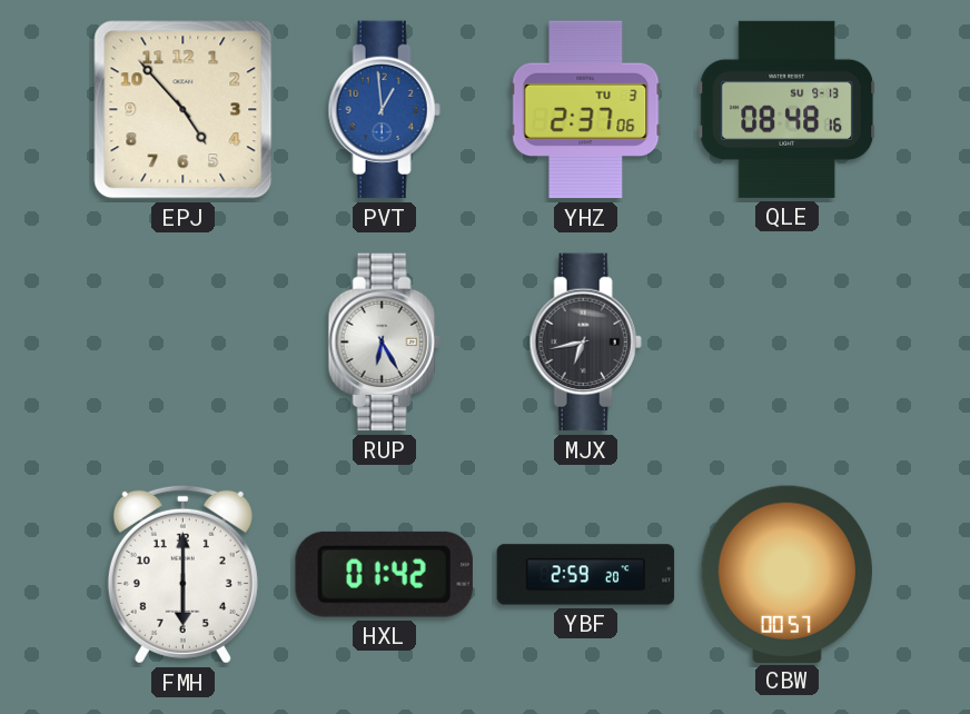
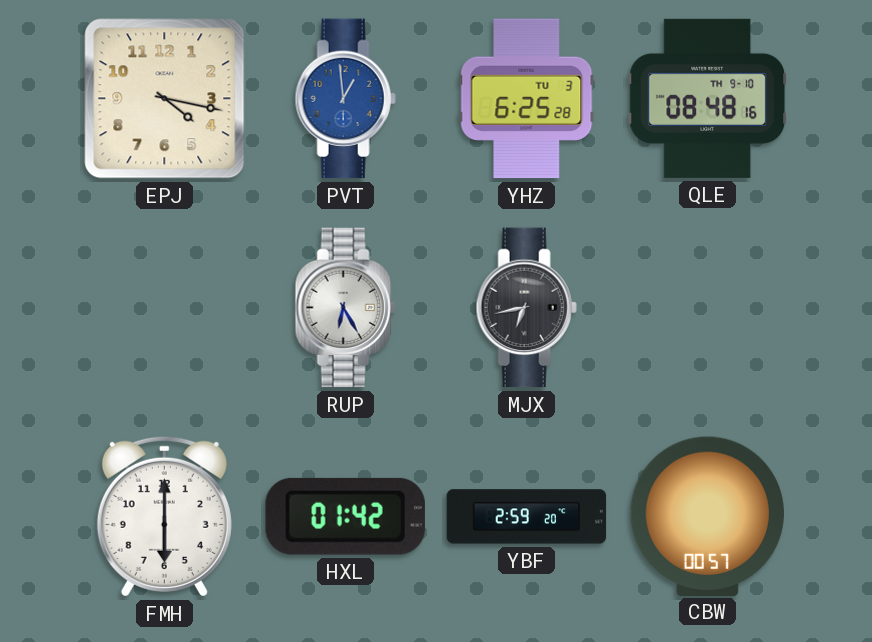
EPJ: 4:53 -> 4:17 (165, 99)
YHZ: 2:37 -> 6:25 (527, 99)
QLE date: SU 9-13 -> TH 9-10 (708, 98)
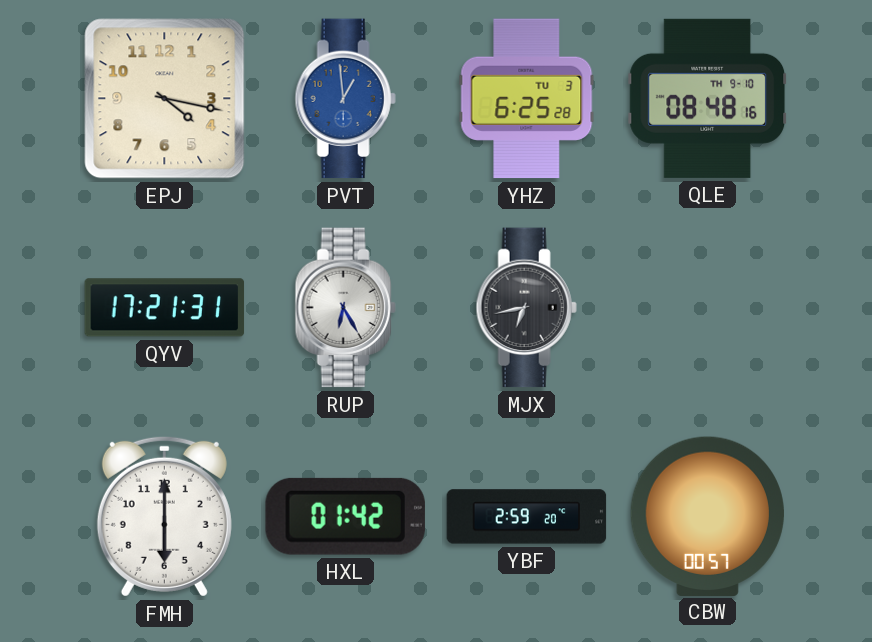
QYV: none -> 17:21 (165, 308)
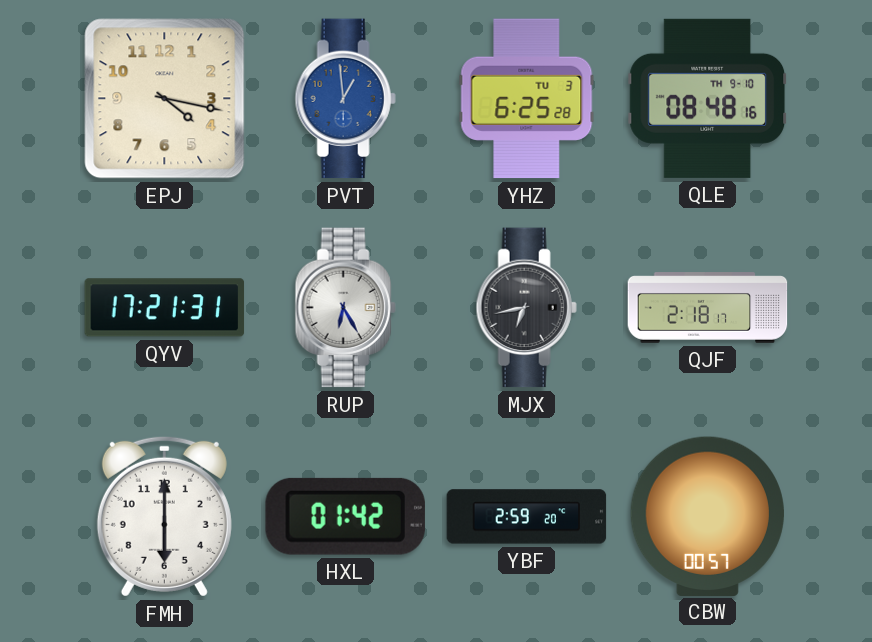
QJF: none -> 2:18 (708, 308)
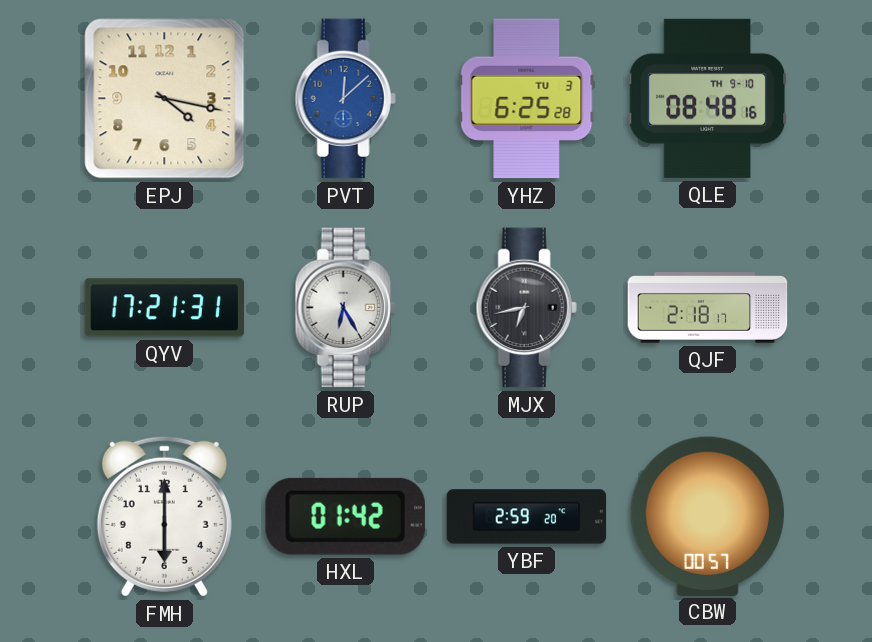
PVT: 12:59 -> 12:08 (345, 99)
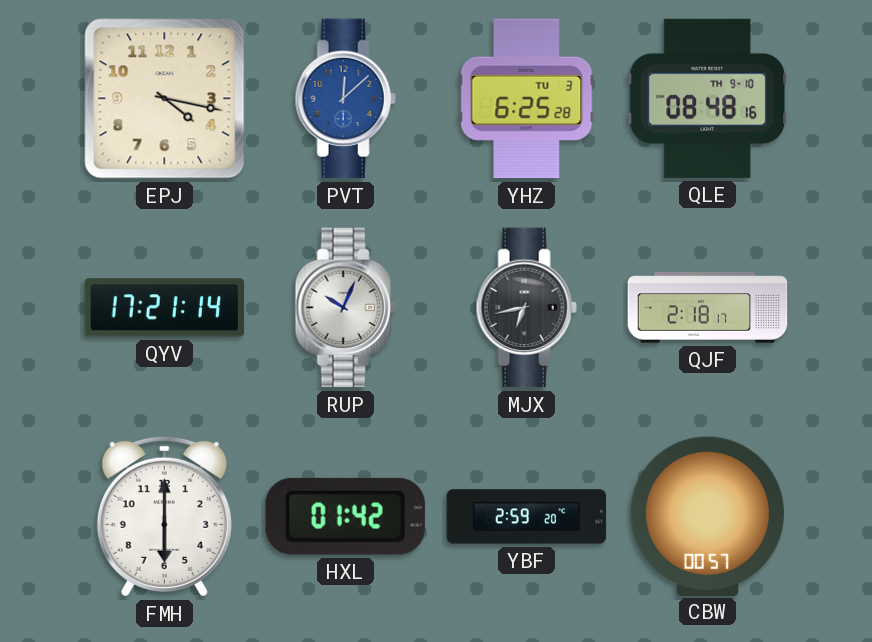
QYV: 17:21:31 -> 17:21:14 (165, 308)
RUP: 6:25 -> 10:04 (345, 308)
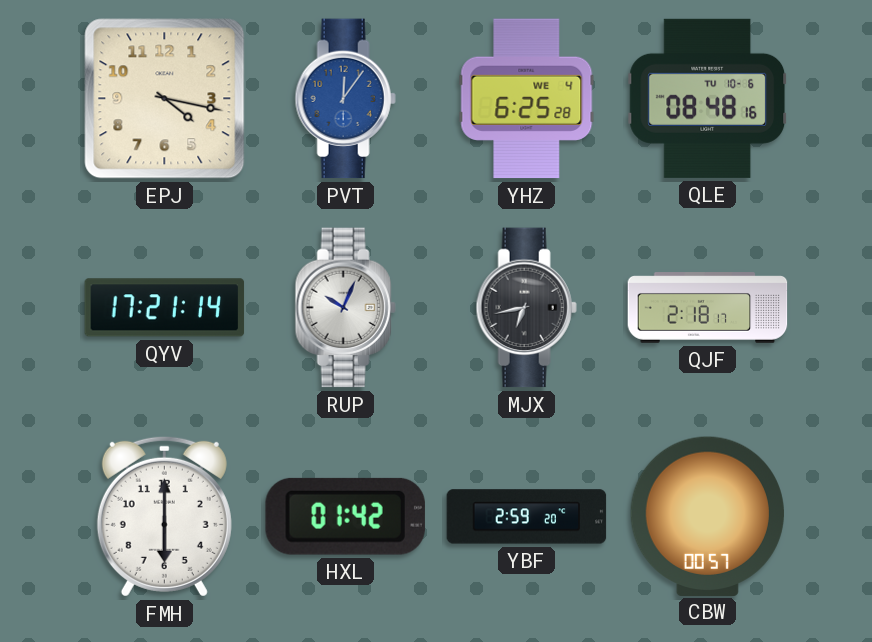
PVT: 12:08 -> 12:06 (345, 99)
YHZ date: TU 3 -> WE 4 (527, 99)
QLE date: TH 9-10 -> TU 10-6 (708, 98)
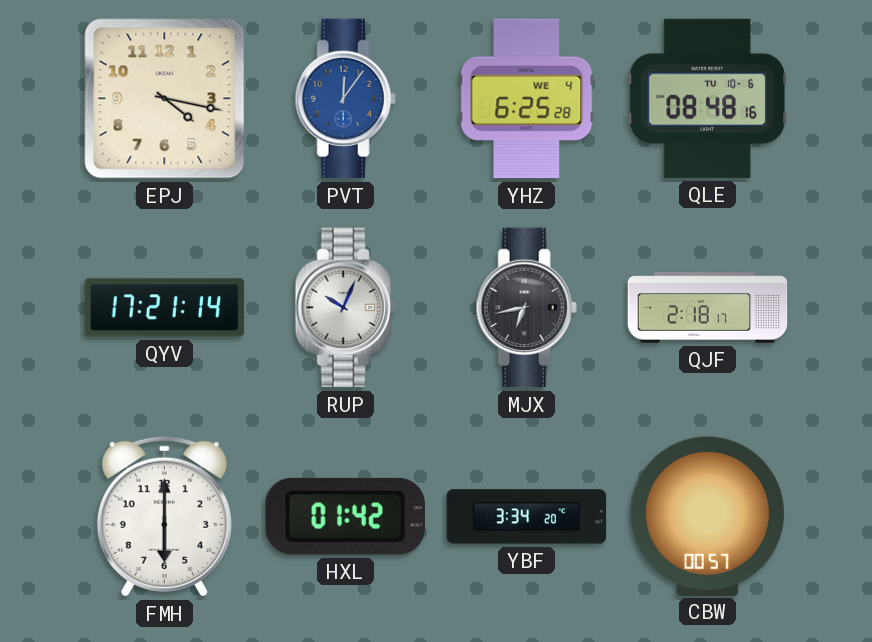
YBF: 2:59 -> 3:34 (527, 517)
